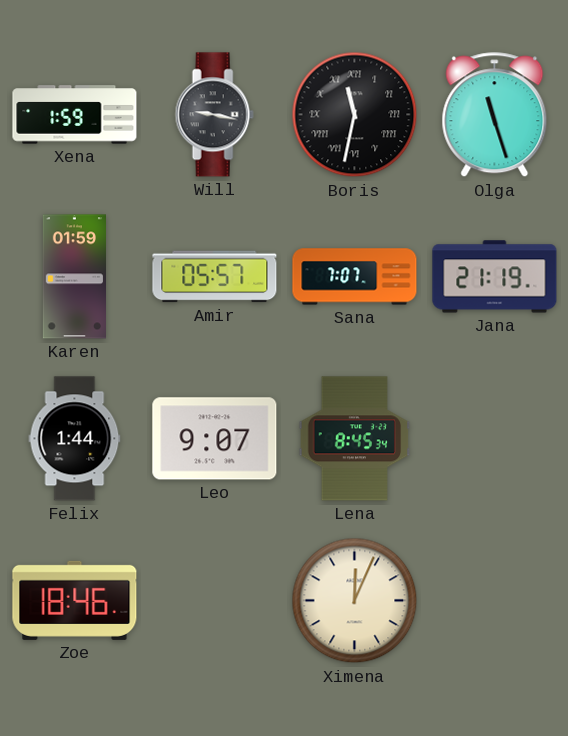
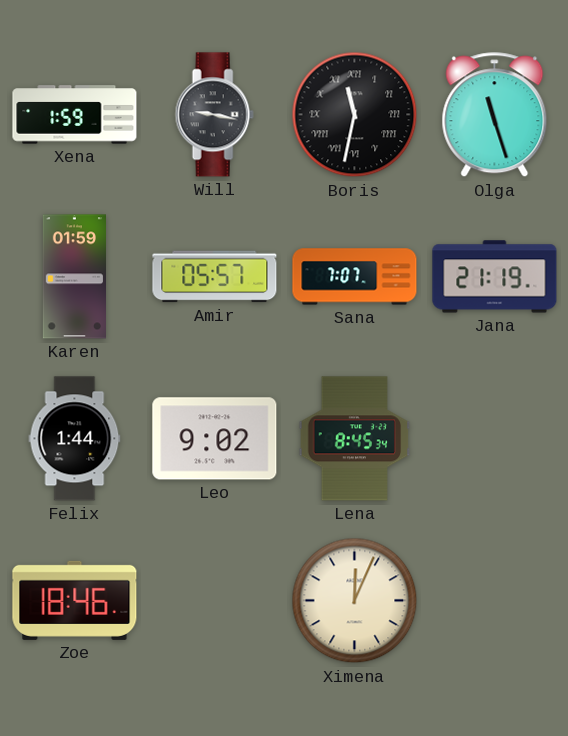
Leo: 9:07 -> 9:02 (215, 439)
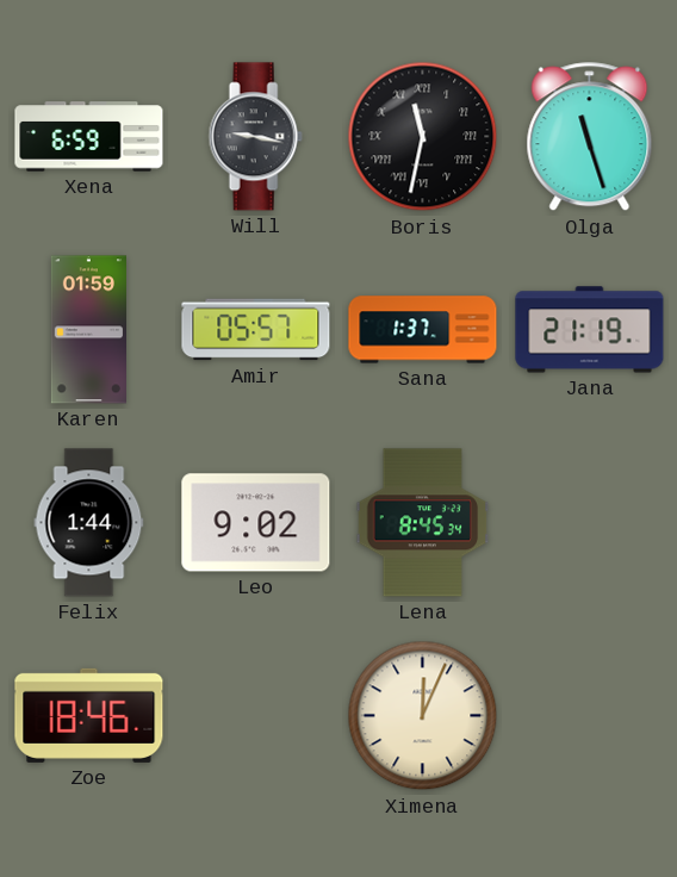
Xena: 1:59 -> 6:59 (89, 137)
Sana: 7:07 -> 1:37 (423, 330)
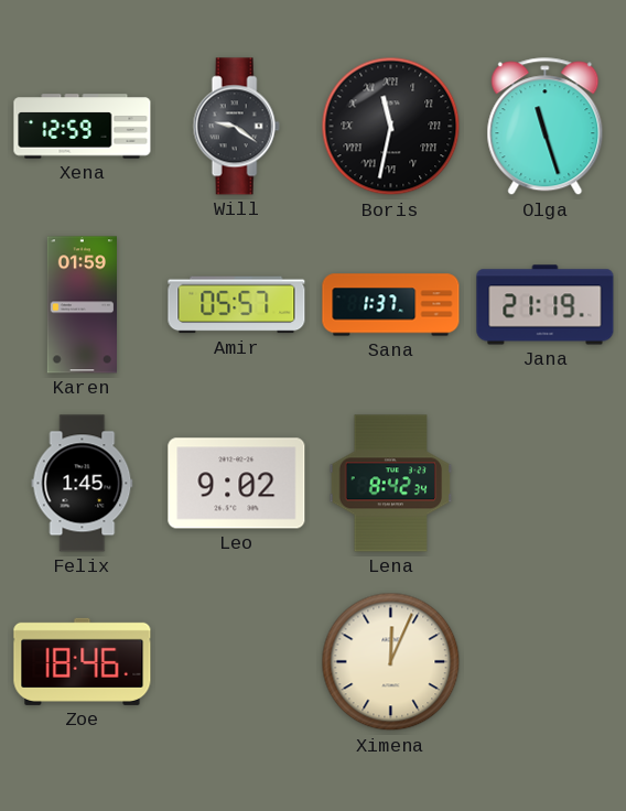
Xena: 6:59 -> 12:59 (83, 127)
Will: 9:17 -> 9:21 (236, 127)
Felix: 1:44 -> 1:45 (83, 484)
Lena: 8:45 -> 8:42 (391, 484)
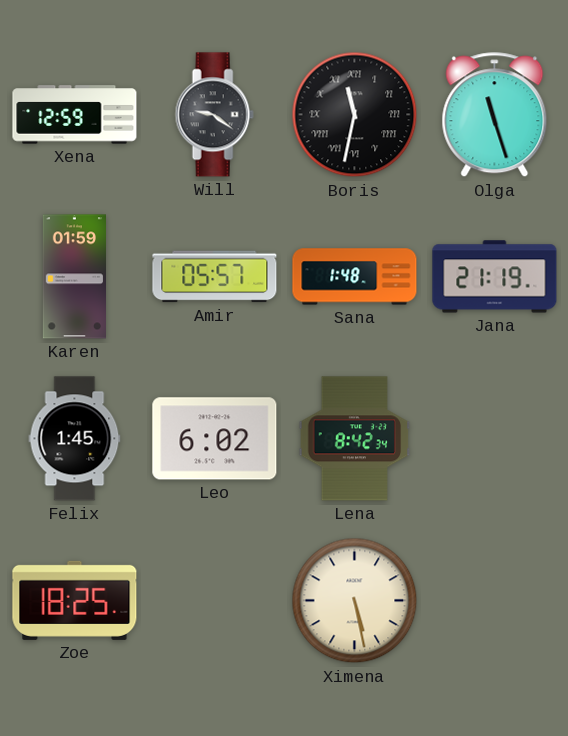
Sana: 1:37 -> 1:48 (355, 277)
Leo: 9:02 -> 6:02 (215, 439)
Zoe: 18:46 -> 18:25 (75, 600)
Ximena: 12:04 -> 5:28 (355, 601)
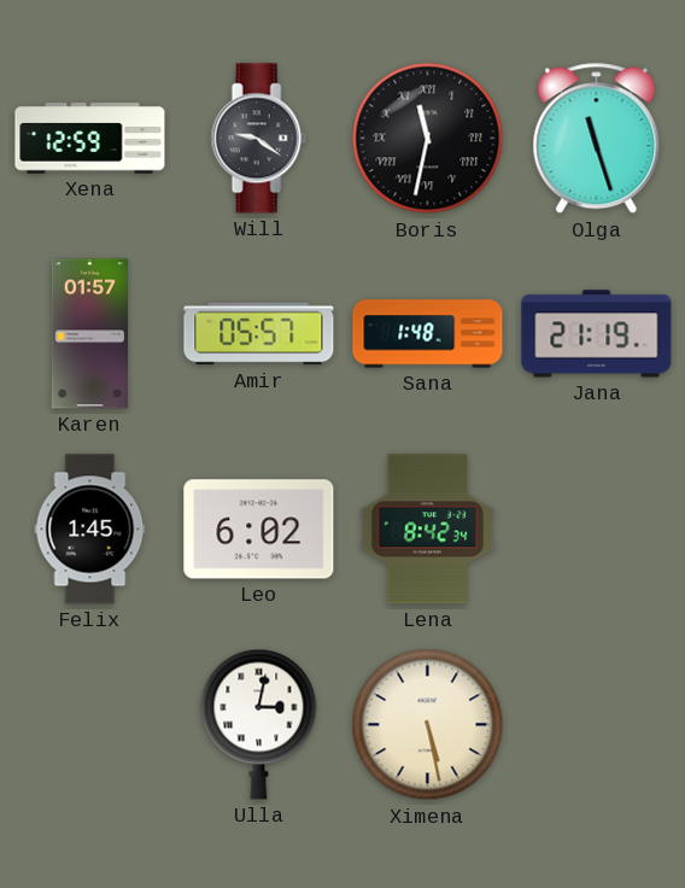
Karen: 01:59 -> 01:57 (89, 334)
Zoe: 18:25 -> none (75, 600)
Ulla: none -> 3:02 (259, 724)
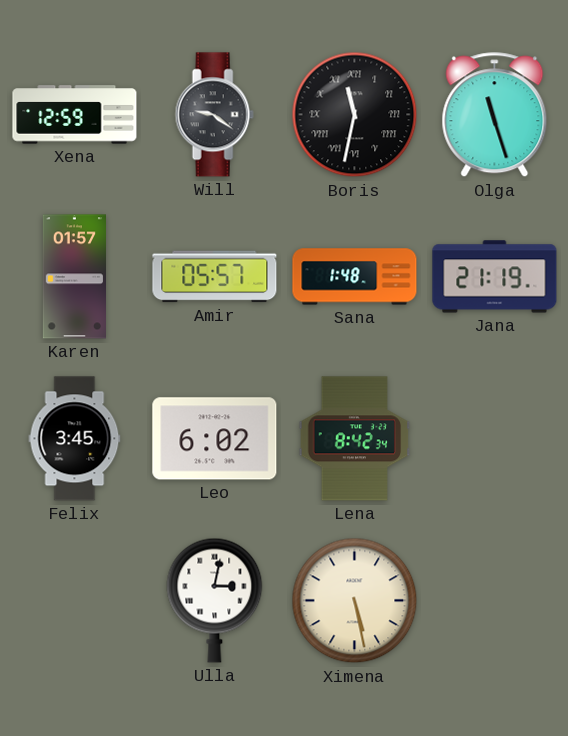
Felix: 1:45 -> 3:45 (75, 439)
